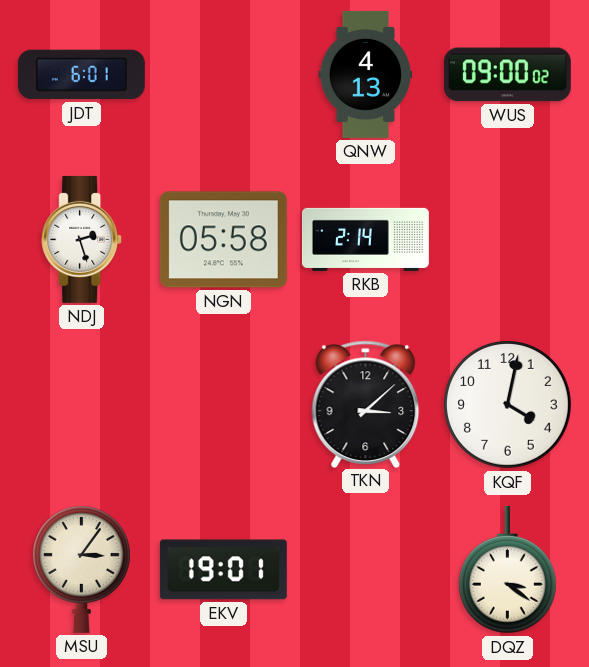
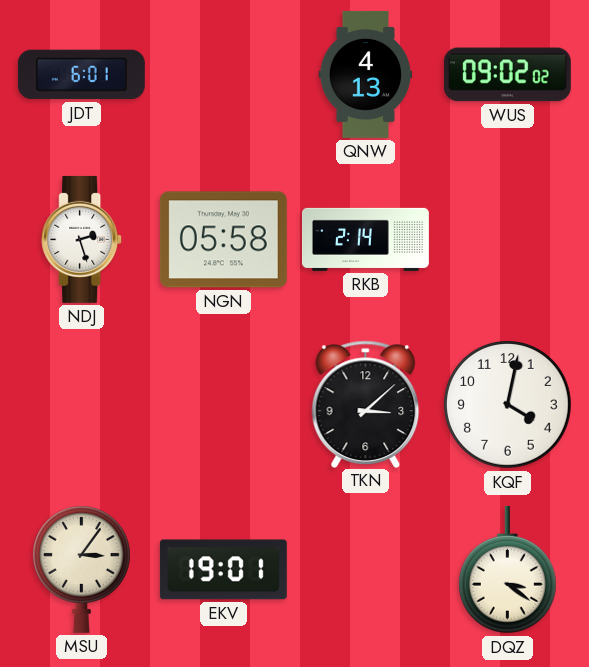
WUS: 09:00 -> 09:02 (507, 75)
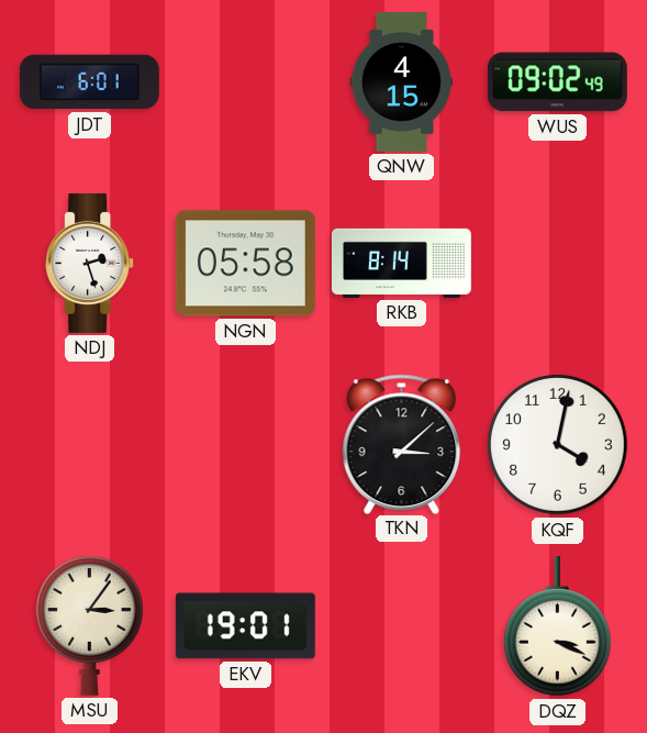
QNW: 4:13 -> 4:15 (402, 81)
WUS: 09:02:02 -> 09:02:49 (557, 82)
RKB: 2:14 -> 8:14 (401, 263)
DQZ: 3:21 -> 3:19 (557, 626)
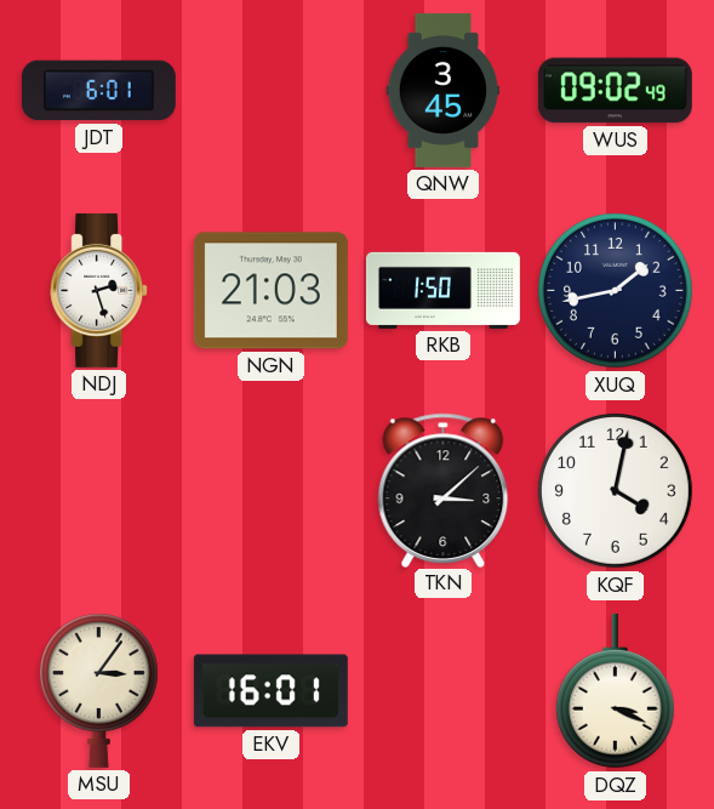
QNW: 4:15 -> 3:45 (444, 90)
NGN: 05:58 -> 21:03 (270, 291)
RKB: 8:14 -> 1:50 (442, 290)
XUQ: none -> 1:43 (616, 291)
EKV: 19:01 -> 16:01 (270, 691)
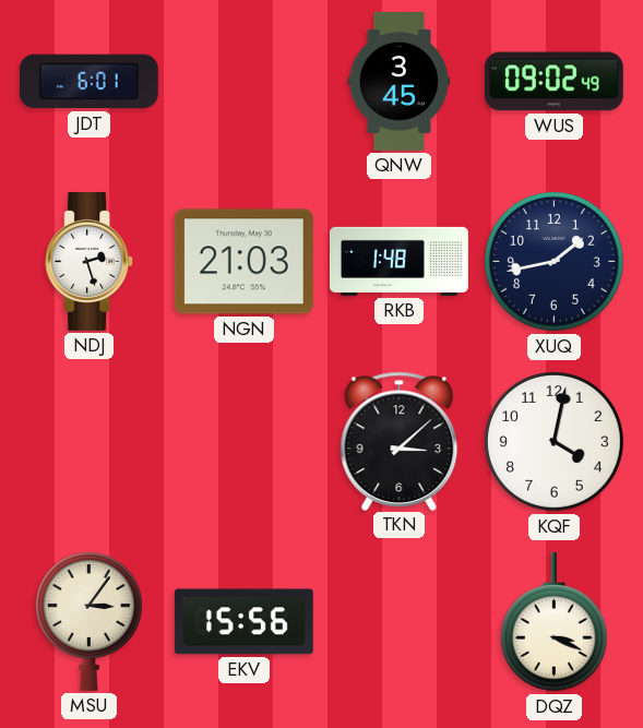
RKB: 1:50 -> 1:48 (398, 261)
EKV: 16:01 -> 15:56 (243, 622)
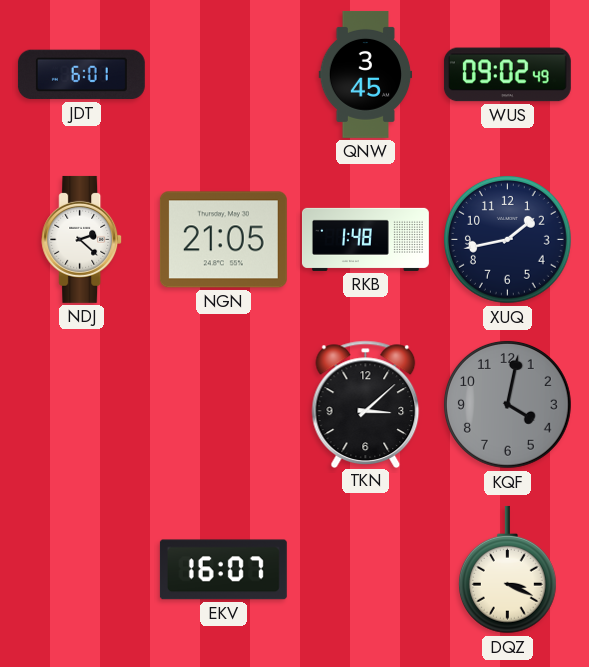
NDJ: 2:27 -> 2:22 (82, 239)
NGN: 21:03 -> 21:05 (223, 240)
KQF dial: white -> grey (508, 405)
MSU: 3:06 -> none (88, 621)
EKV: 15:56 -> 16:07 (223, 570)
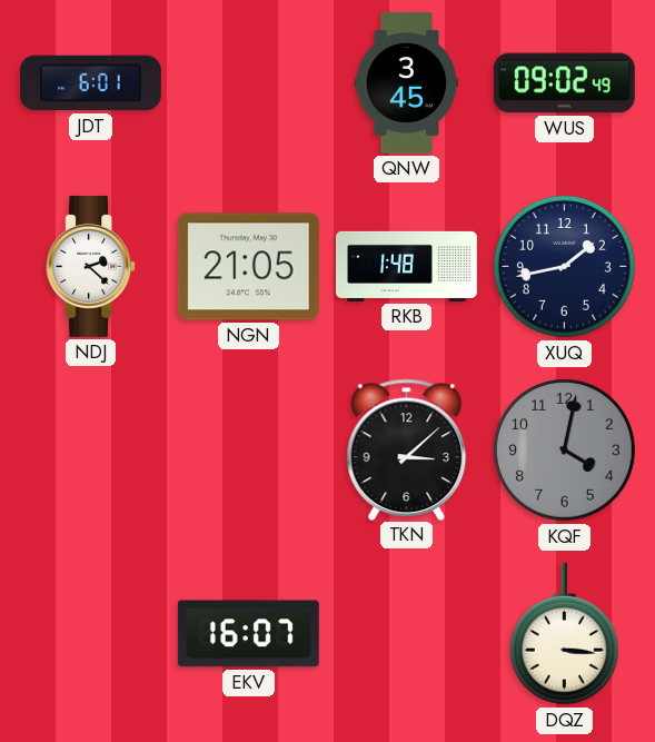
DQZ: 3:19 -> 3:16 (564, 634)
